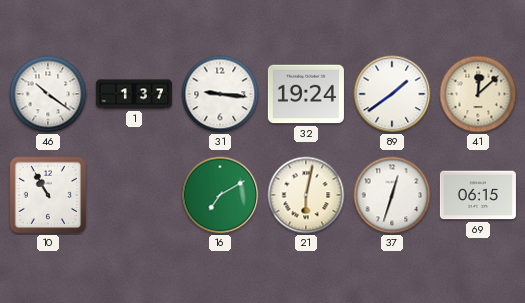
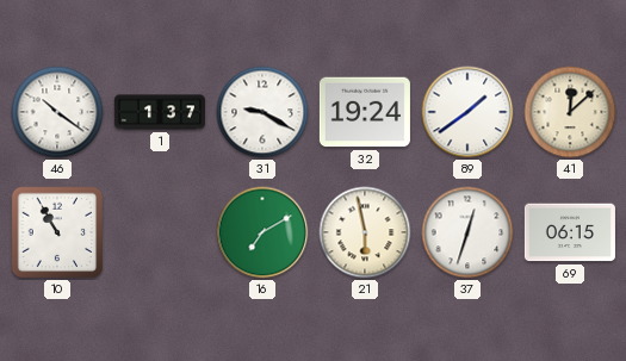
31: 9:16 -> 9:20 (262, 112)
21: 6:02 -> 5:58 (365, 232)
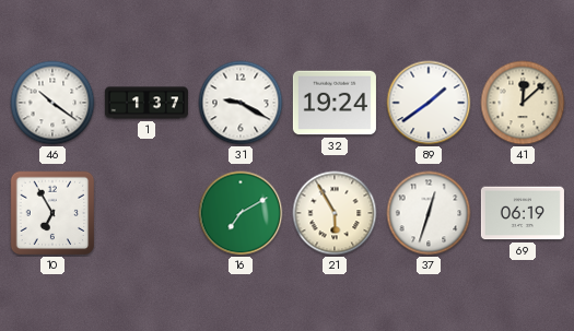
10: 10:55 -> 6:55 (52, 213)
21: 5:58 -> 5:55 (335, 213)
69: 06:15 -> 06:19 (523, 213)
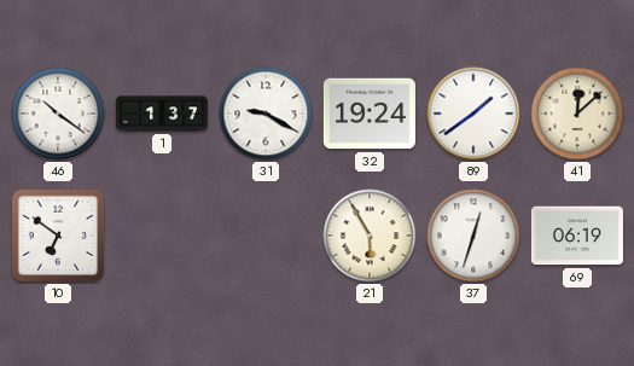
10: 6:55 -> 6:51 (58, 236)
16: 7:10 -> none (241, 213)
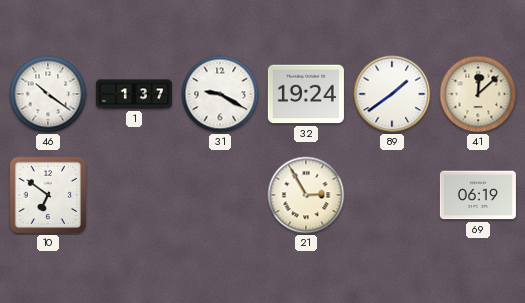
21: 5:55 -> 2:55 (306, 195)
37: 12:33 -> none (473, 236)
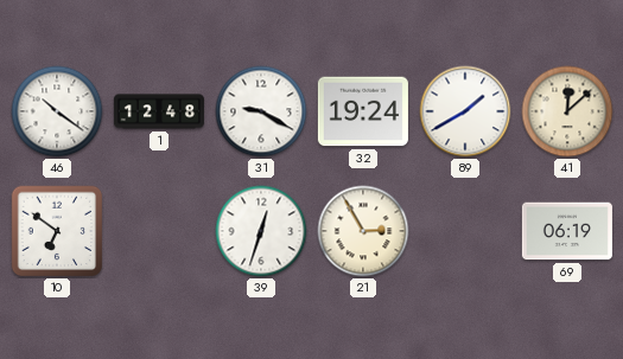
1: 1:37 -> 12:48 (159, 111)
89: 1:39 -> 1:40 (465, 111)
39: none -> 12:33 (261, 231)
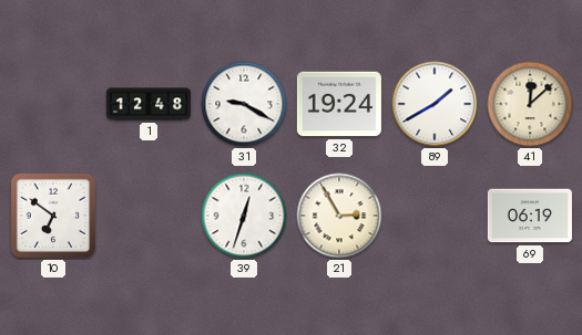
46: 10:21 -> none (57, 111)
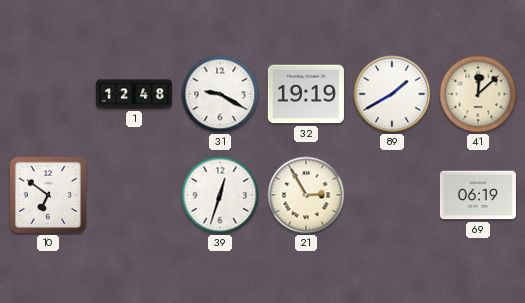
32: 19:24 -> 19:19 (306, 94)
